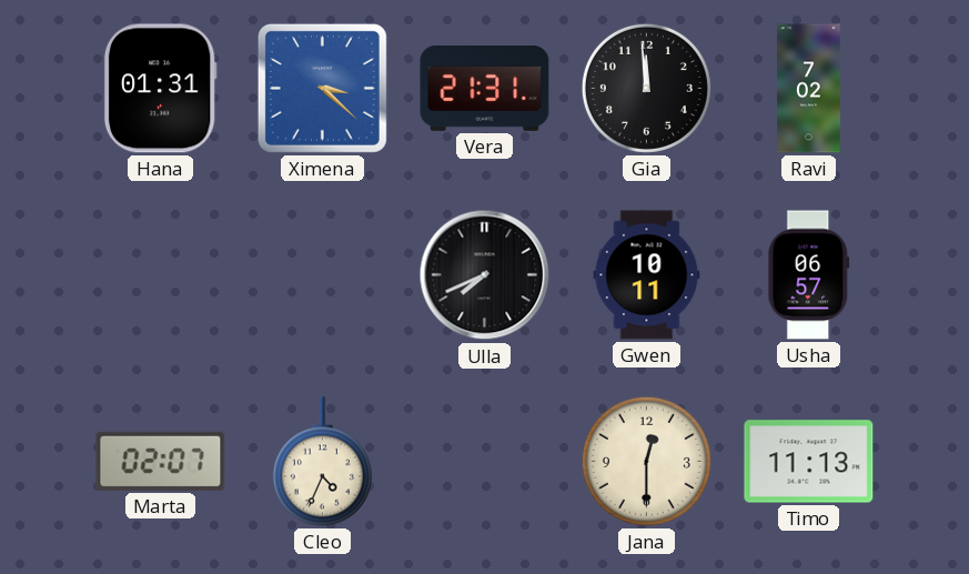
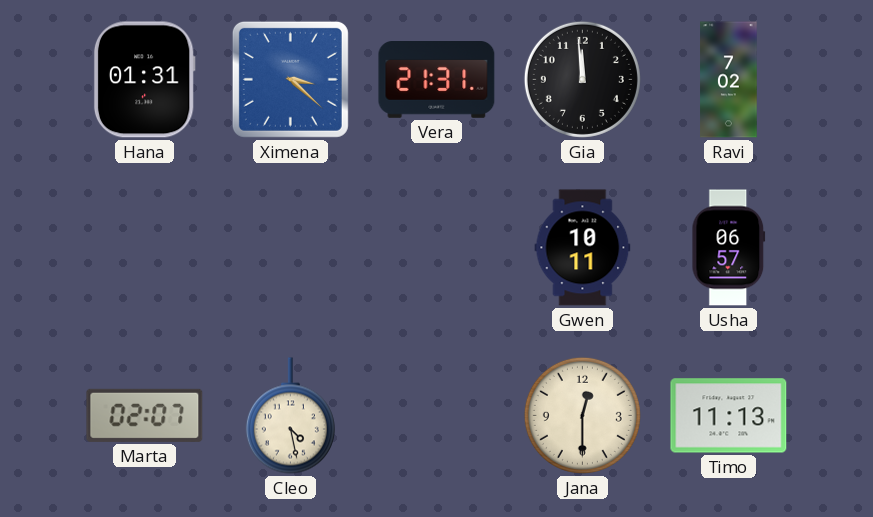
Ulla: 7:41 -> none (485, 275)
Cleo: 4:34 -> 4:28 (290, 416)
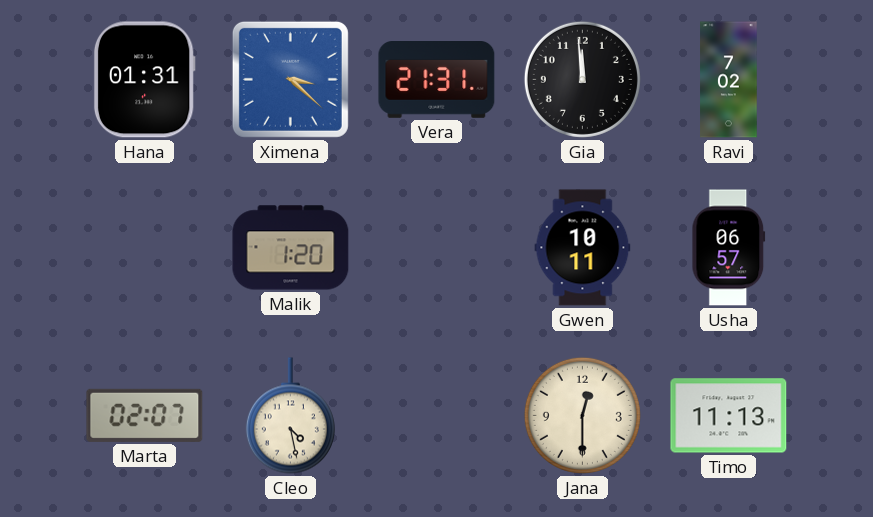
Malik: none -> 1:20 (291, 248)
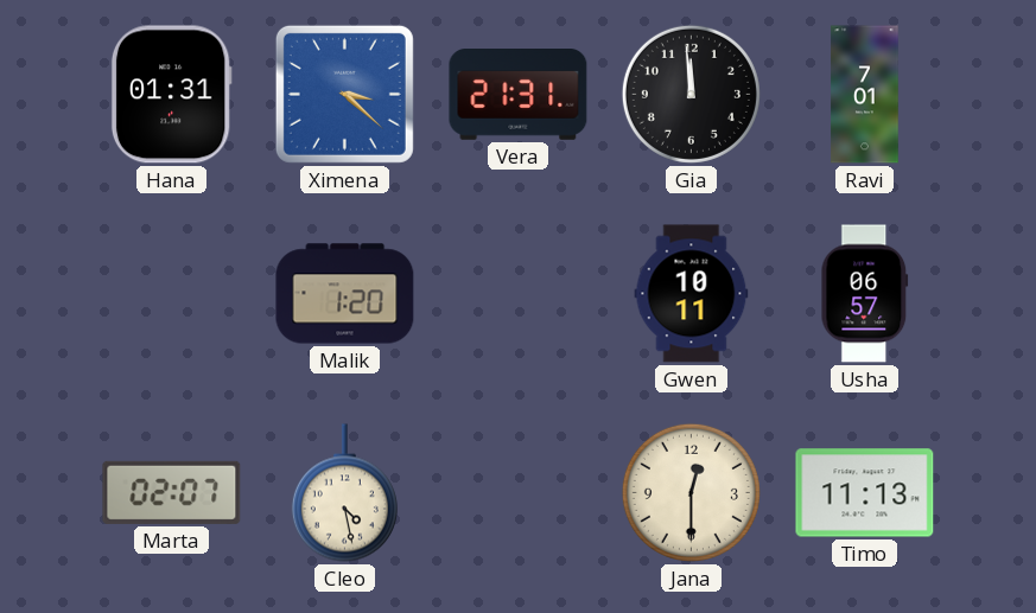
Ravi: 7:02 -> 7:01 (865, 95)
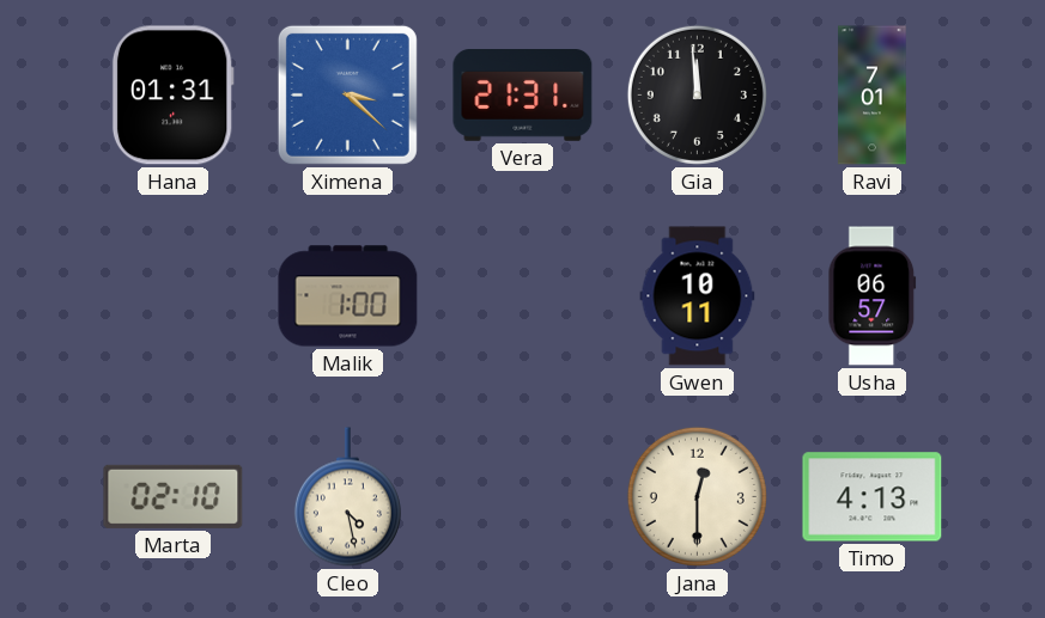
Malik: 1:20 -> 1:00 (348, 296)
Marta: 02:07 -> 02:10 (174, 496)
Timo: 11:13 -> 4:13 (873, 497)
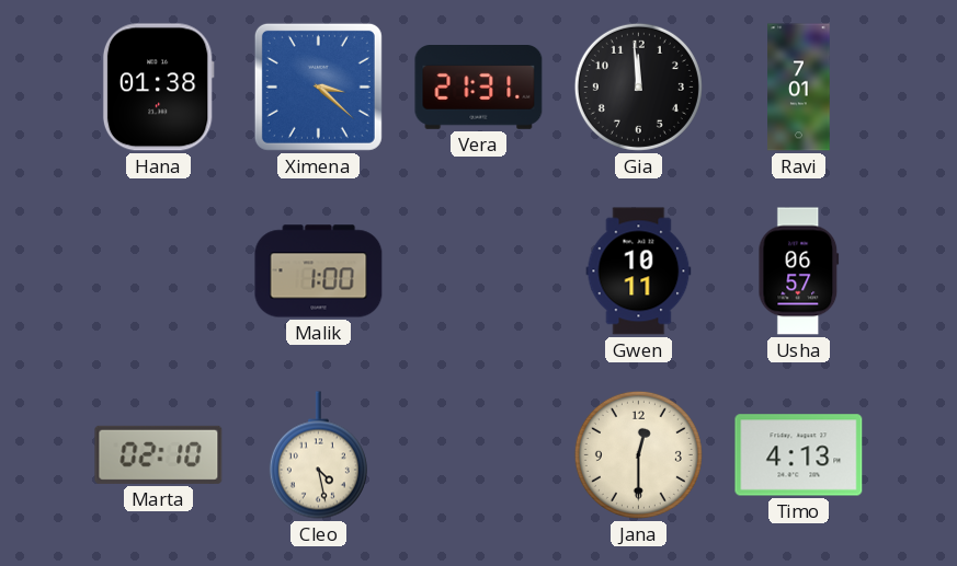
Hana: 01:31 -> 01:38 (158, 88)
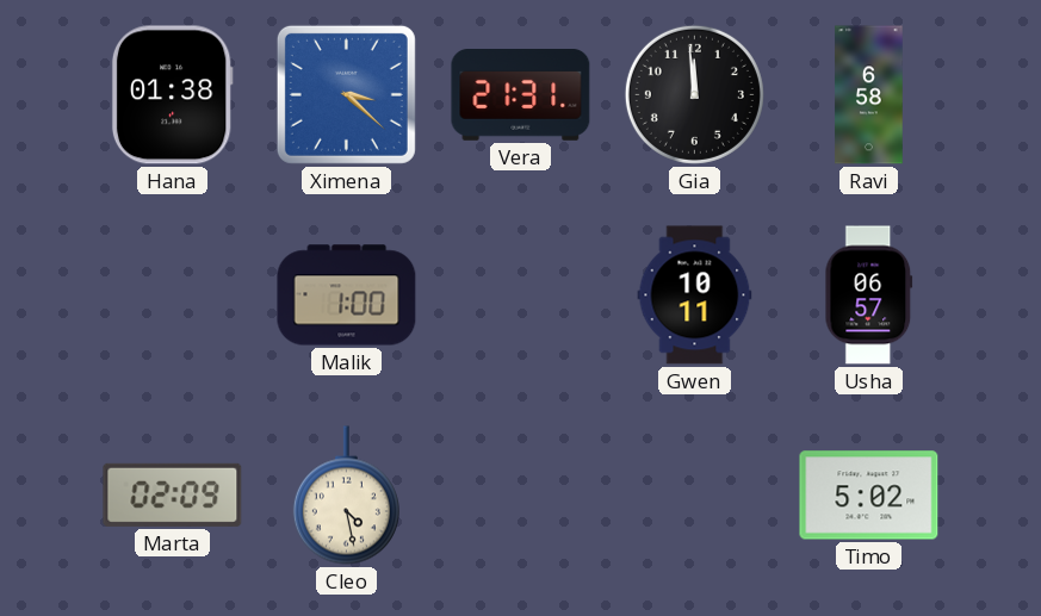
Ravi: 7:01 -> 6:58 (869, 95)
Marta: 02:10 -> 02:09 (173, 494)
Jana: 12:30 -> none (638, 454)
Timo: 4:13 -> 5:02 (869, 496)
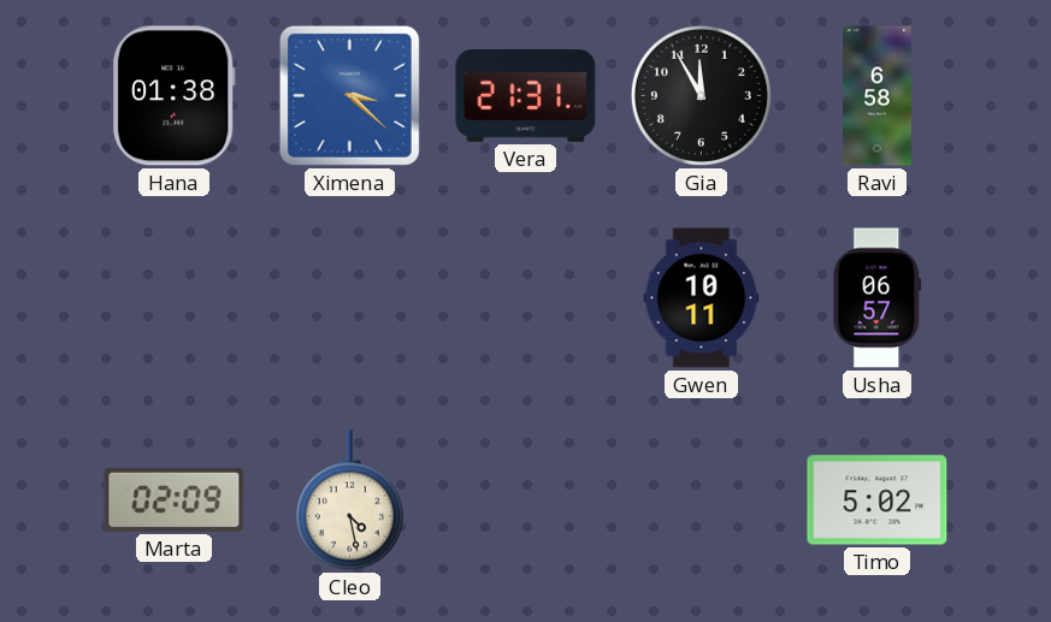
Gia: 11:59 -> 11:55 (701, 95)
Malik: 1:00 -> none (347, 295)
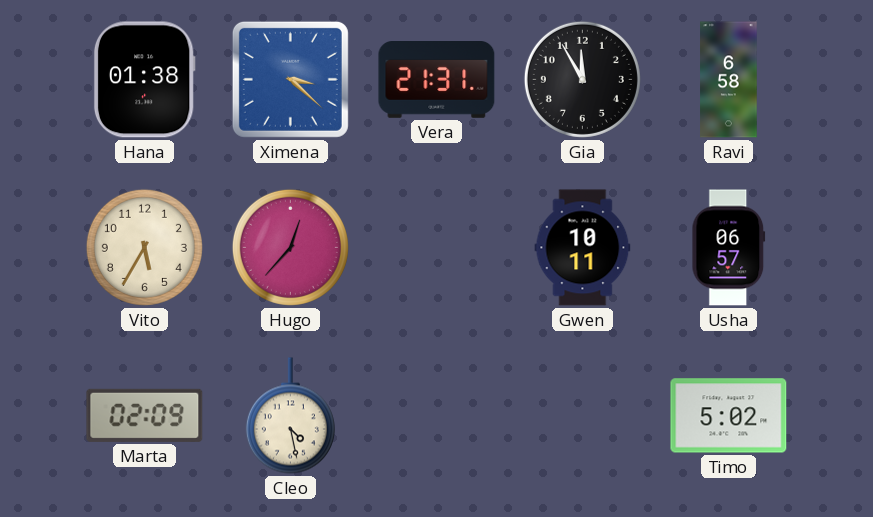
Vito: none -> 5:35 (144, 247)
Hugo: none -> 12:37 (290, 247)
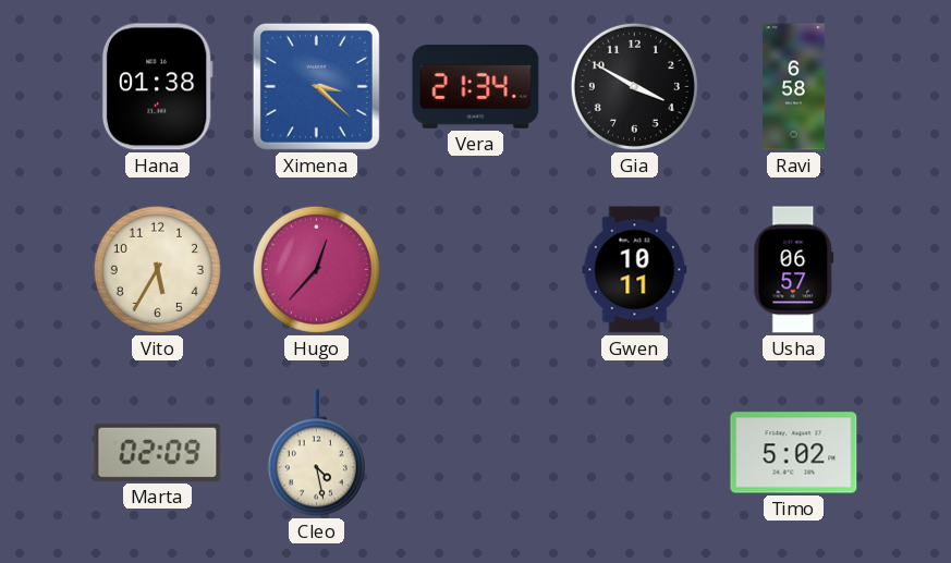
Vera: 21:31 -> 21:34 (476, 87)
Gia: 11:55 -> 3:50 (634, 86)
